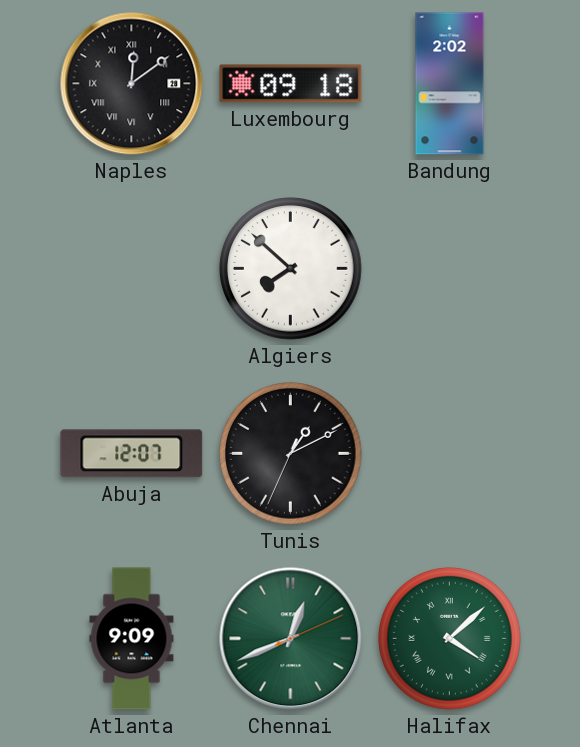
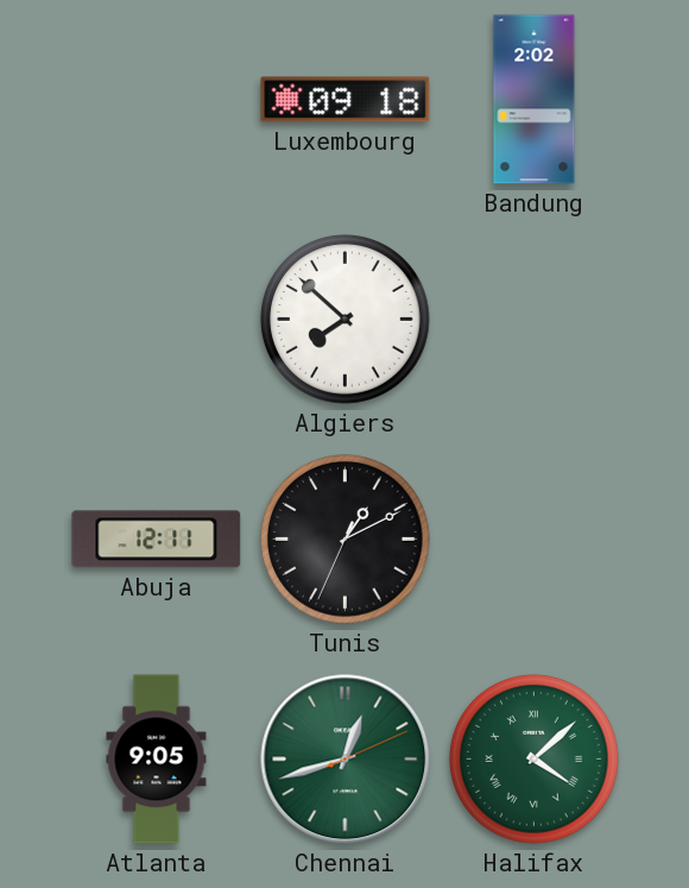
Naples: 12:09 -> none (132, 84)
Abuja: 12:07 -> 12:11 (157, 540)
Atlanta: 9:09 -> 9:05 (157, 760)
Chennai: 12:41 -> 12:42 (346, 760)
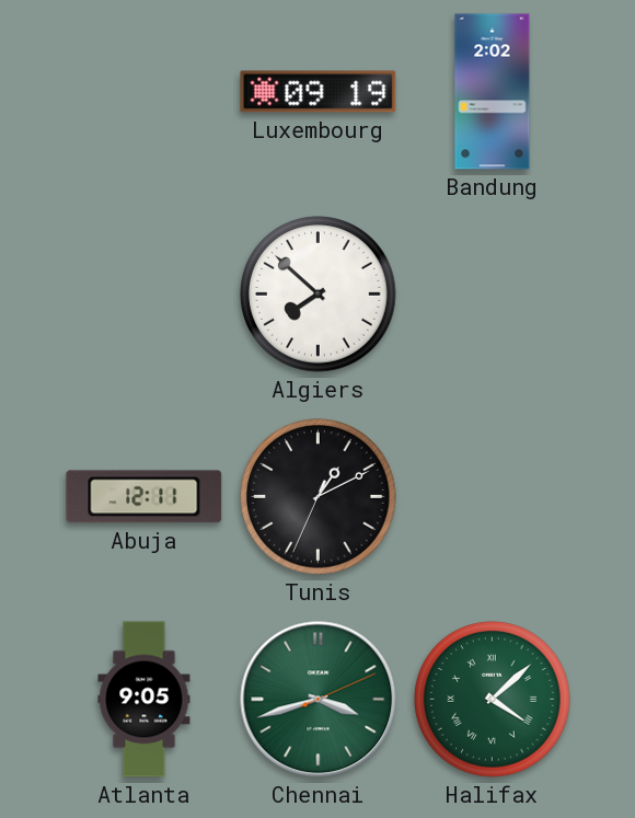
Luxembourg: 09:18 -> 09:19 (319, 92)
Chennai: 12:42 -> 3:42 (319, 700)
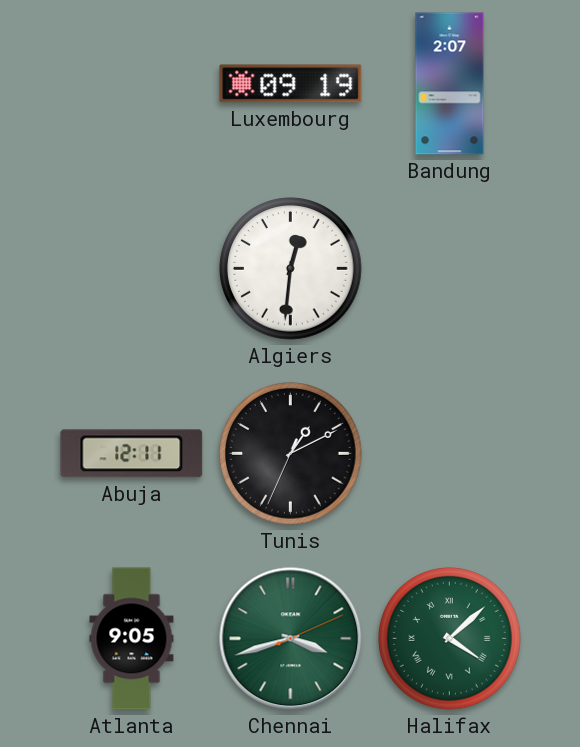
Bandung: 2:02 -> 2:07 (450, 84)
Algiers: 7:52 -> 12:31 (291, 269)
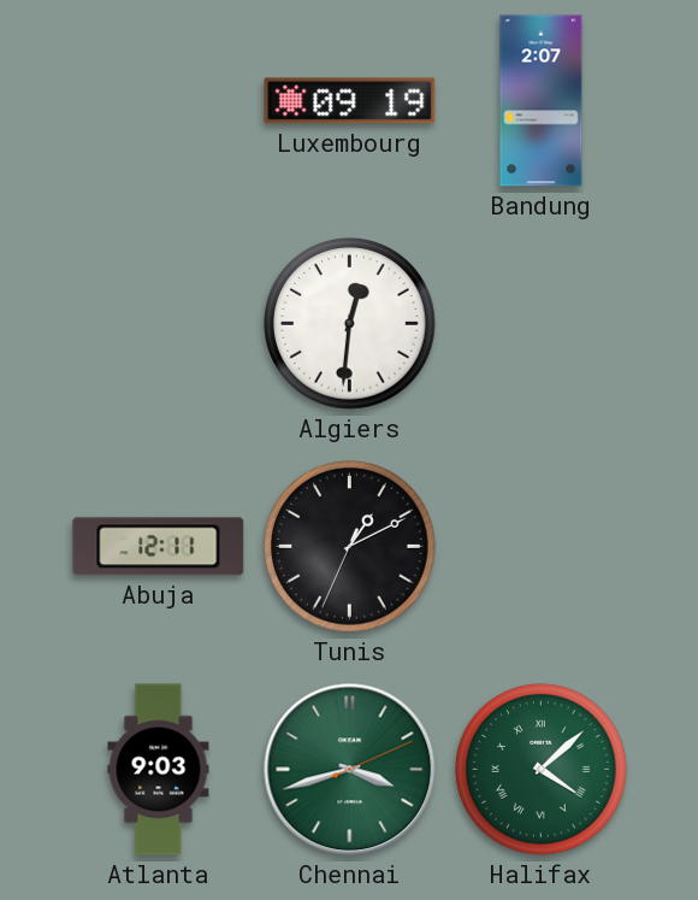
Atlanta: 9:05 -> 9:03 (159, 770)
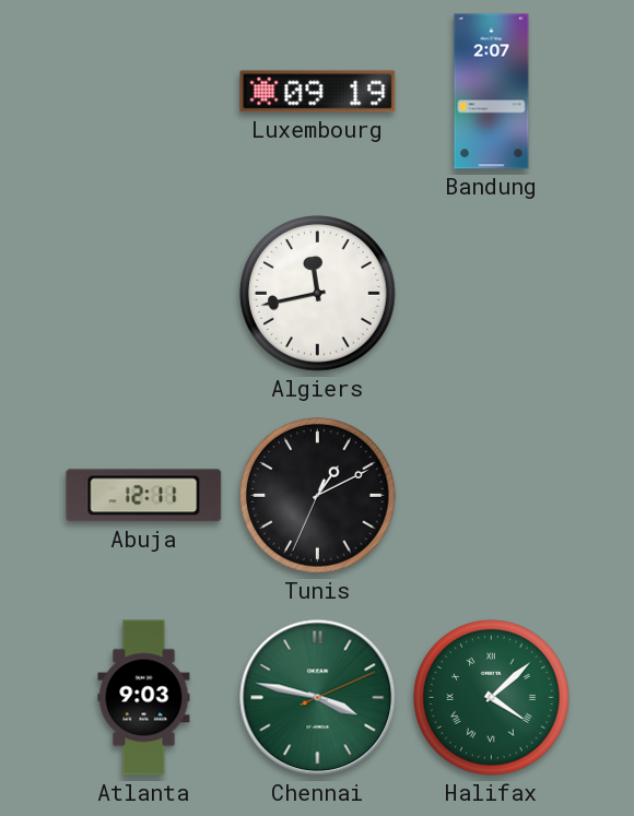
Algiers: 12:31 -> 11:43 (318, 294)
Chennai: 3:42 -> 3:47 (318, 698)
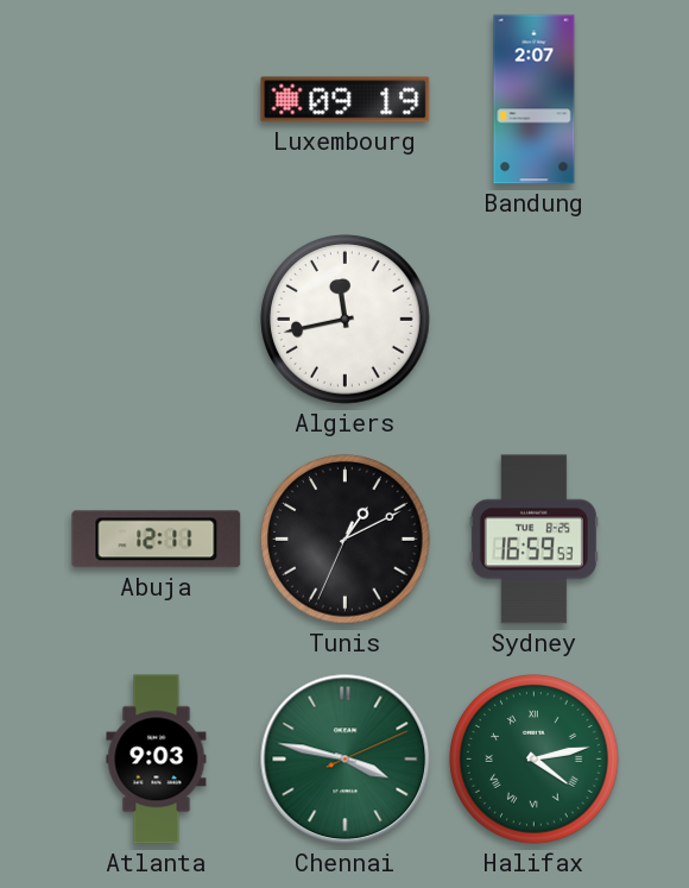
Sydney: none -> 16:59 (533, 540)
Halifax: 4:08 -> 4:13 (535, 760)
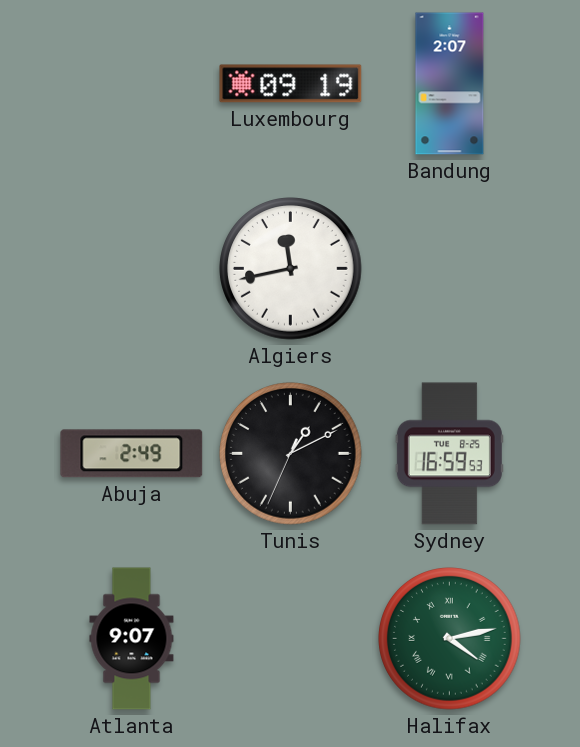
Abuja: 12:11 -> 2:49 (132, 454)
Atlanta: 9:03 -> 9:07 (132, 639)
Chennai: 3:47 -> none (346, 760)
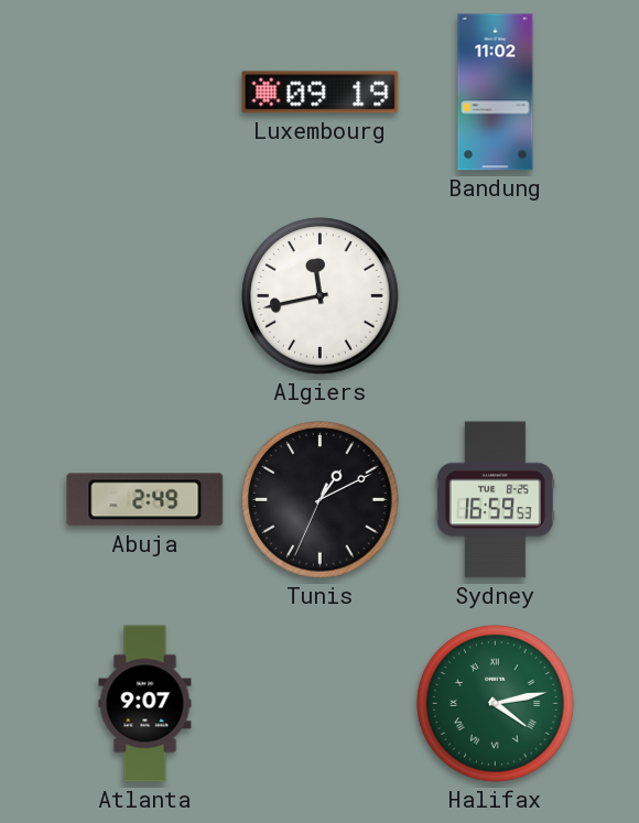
Bandung: 2:07 -> 11:02 (496, 93)
